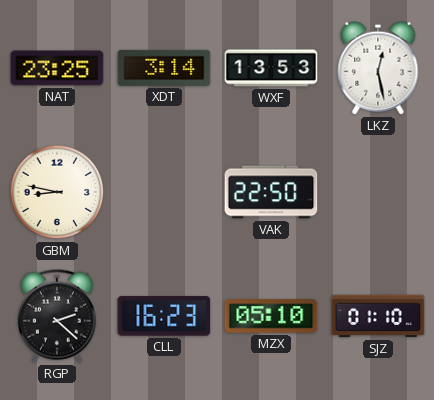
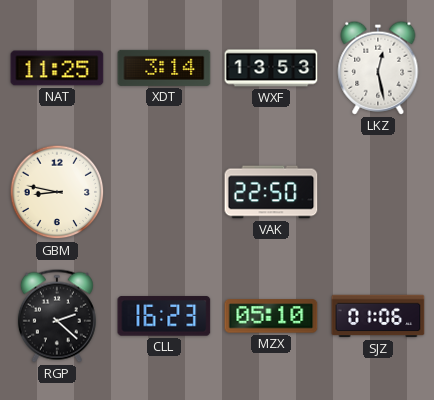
NAT: 23:25 -> 11:25 (57, 68)
SJZ: 01:10 -> 01:06 (378, 316)
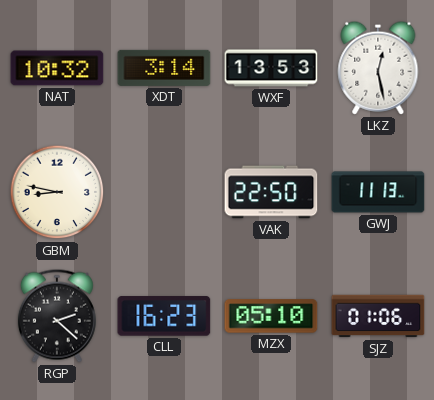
NAT: 11:25 -> 10:32 (57, 68)
GWJ: none -> 11:13 (378, 192)
